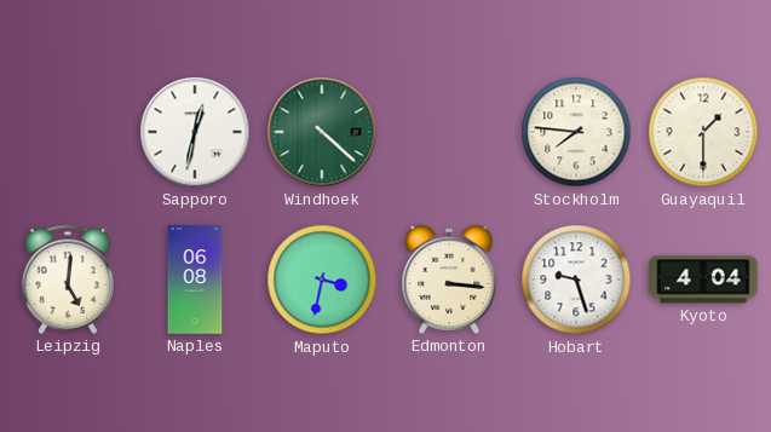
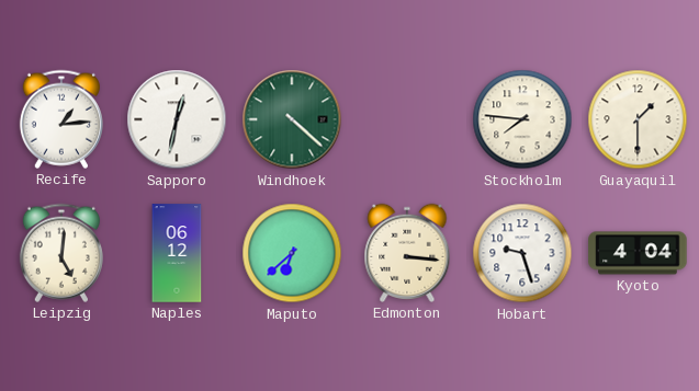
Recife: none -> 1:14 (61, 119)
Naples: 06:08 -> 06:12 (177, 253)
Maputo: 3:32 -> 6:38 (292, 253)
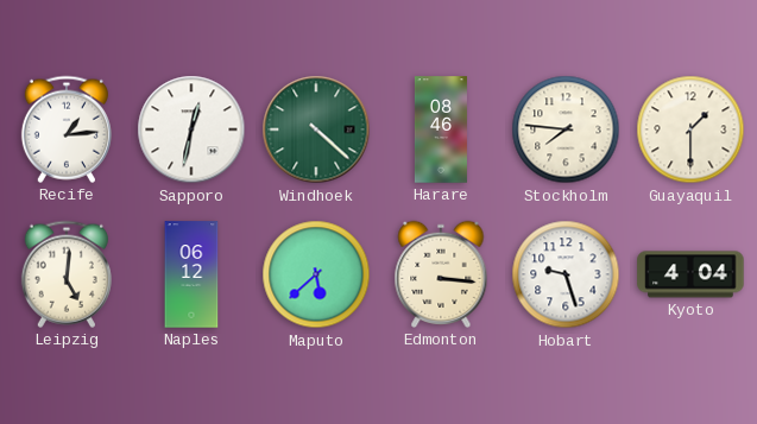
Harare: none -> 08:46 (441, 129)
Maputo: 6:38 -> 5:38 (316, 274)
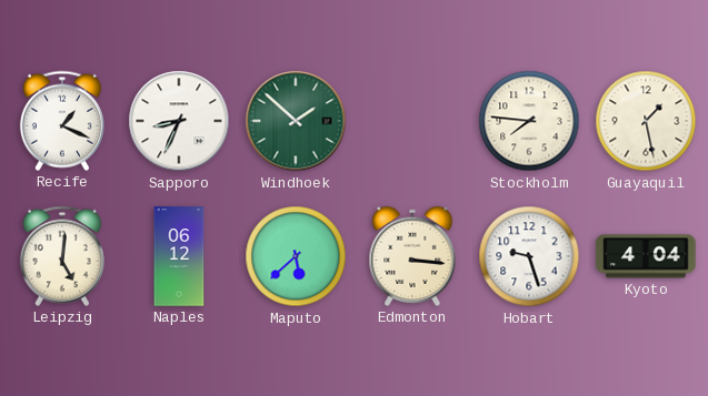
Recife: 1:14 -> 1:19 (62, 121)
Sapporo: 12:32 -> 8:34 (179, 121)
Windhoek: 4:22 -> 1:52 (296, 121)
Harare: 08:46 -> none (441, 129)
Guayaquil: 1:30 -> 1:28 (646, 121)
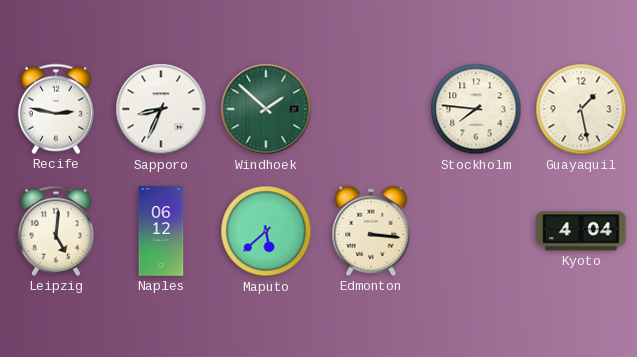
Recife: 1:19 -> 2:47 (56, 109)
Hobart: 9:27 -> none (529, 256)
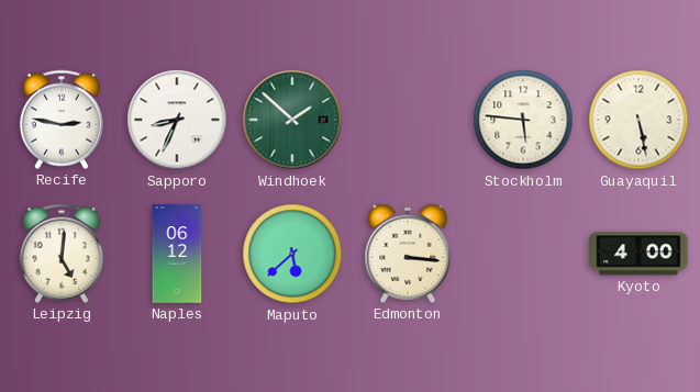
Stockholm: 7:46 -> 5:46 (523, 120)
Guayaquil: 1:28 -> 5:28 (638, 120)
Kyoto: 4:04 -> 4:00 (638, 254)
